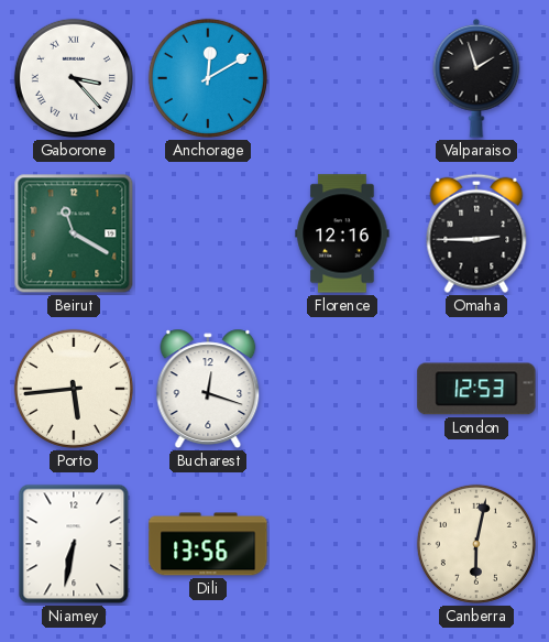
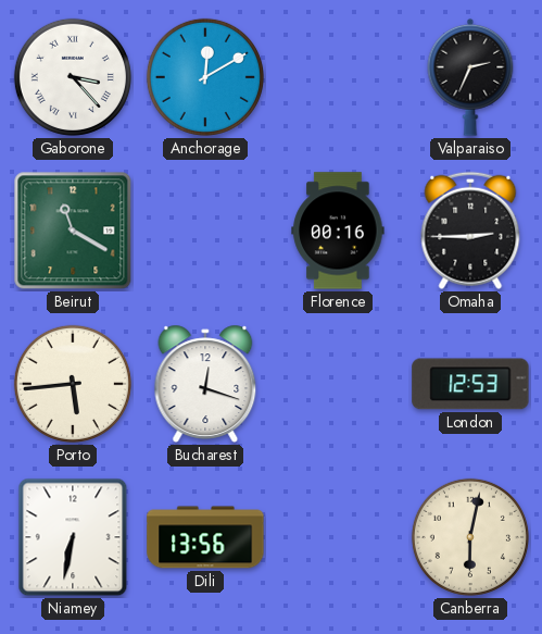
Valparaiso: 1:57 -> 2:34 (470, 77)
Florence: 12:16 -> 00:16 (338, 231)
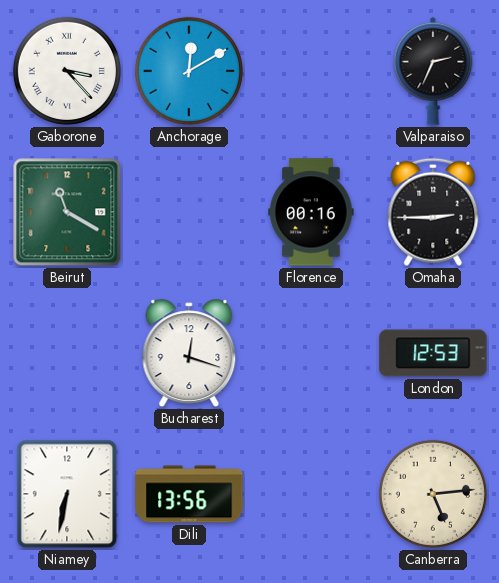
Porto: 5:44 -> none (73, 384)
Canberra: 6:02 -> 5:14 (433, 494)
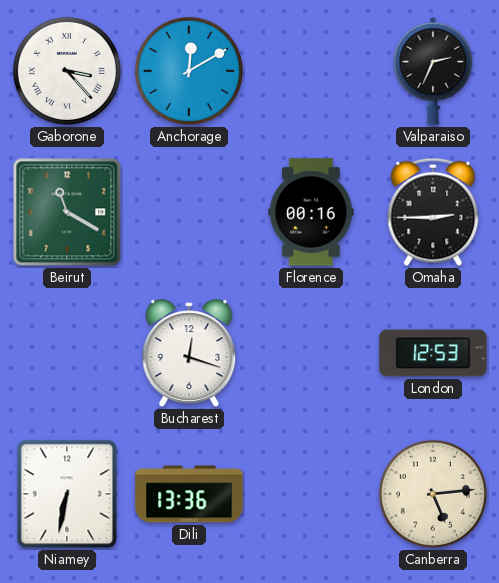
Dili: 13:56 -> 13:36 (189, 494)
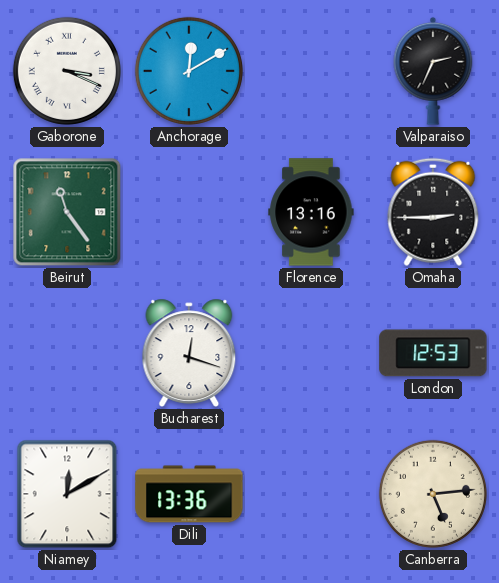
Gaborone: 3:23 -> 3:19 (67, 71)
Beirut: 11:20 -> 11:24 (67, 212)
Florence: 00:16 -> 13:16 (311, 212)
Niamey: 6:32 -> 12:10 (67, 494)
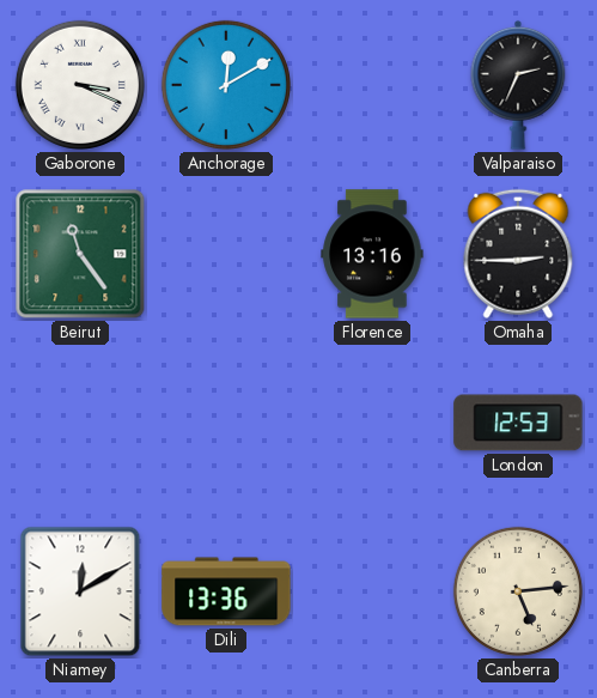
Bucharest: 12:18 -> none (189, 353)
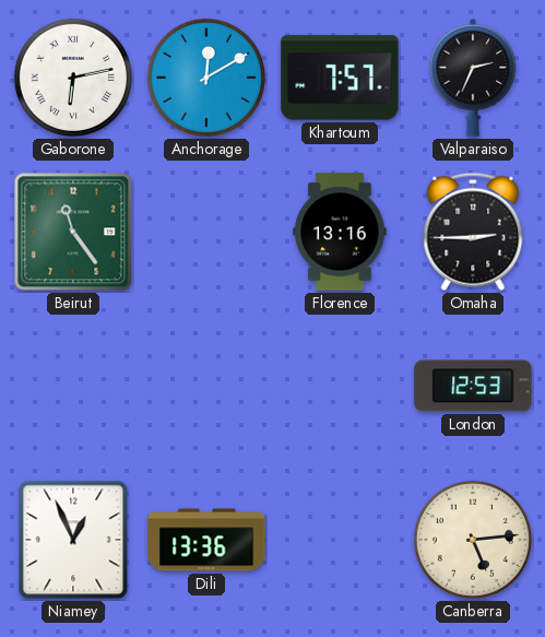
Gaborone: 3:19 -> 6:13 (73, 78)
Khartoum: none -> 7:57 (340, 78)
Niamey: 12:10 -> 12:56 (73, 540)
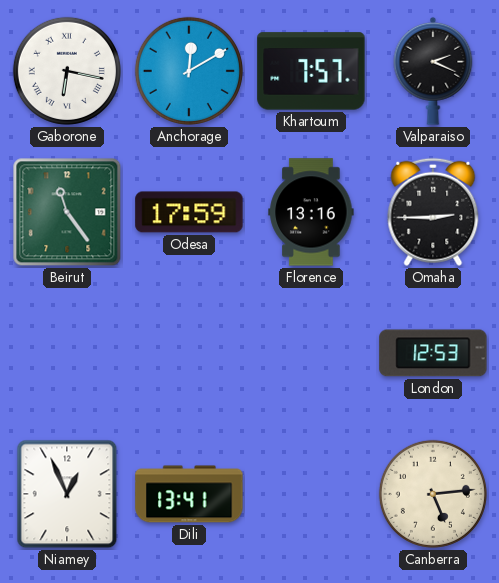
Gaborone: 6:13 -> 6:17 (67, 71)
Valparaiso: 2:34 -> 2:19 (433, 71)
Odesa: none -> 17:59 (189, 212)
Dili: 13:36 -> 13:41 (189, 494)
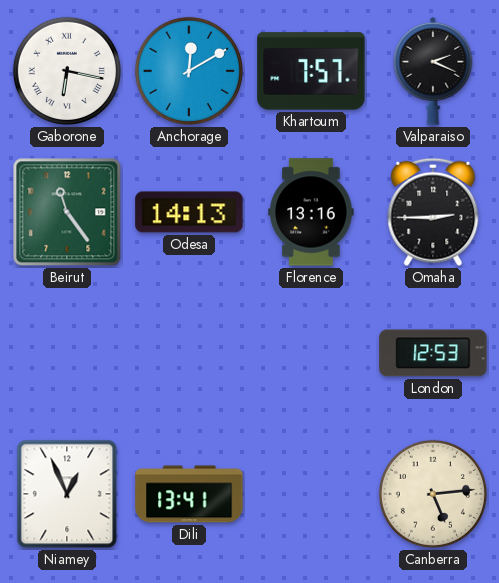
Odesa: 17:59 -> 14:13 (189, 212)
